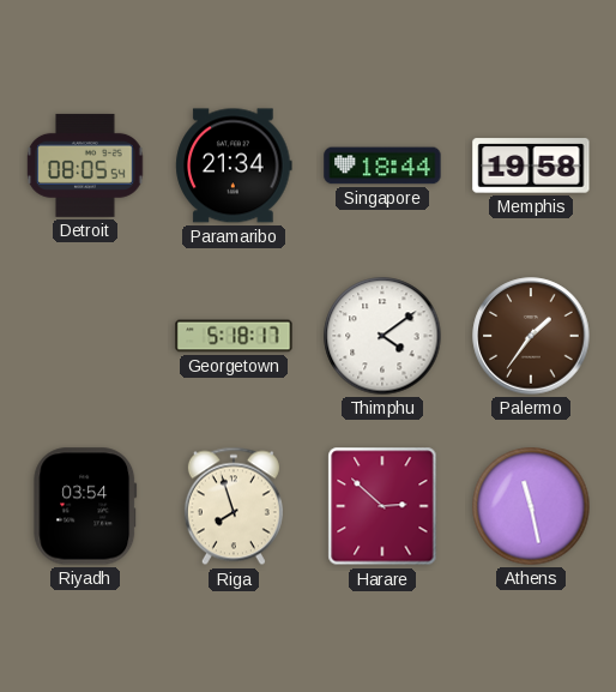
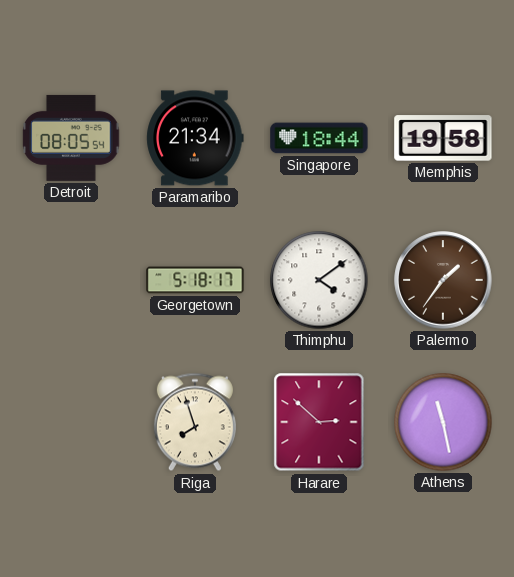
Riyadh: 03:54 -> none (85, 506)
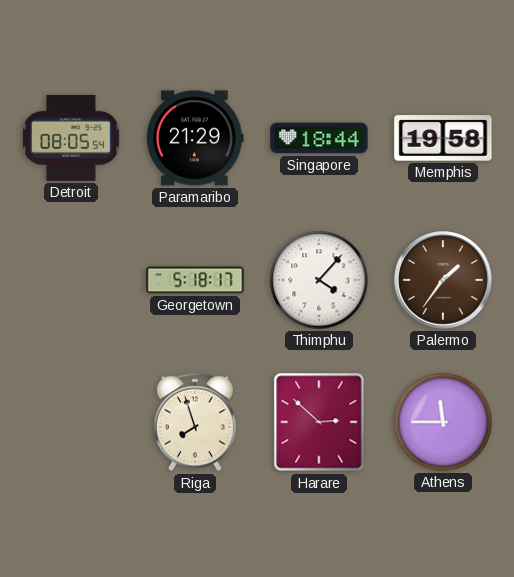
Paramaribo: 21:34 -> 21:29 (195, 138)
Thimphu: 4:09 -> 4:07 (319, 280)
Athens: 11:28 -> 11:45 (443, 422)
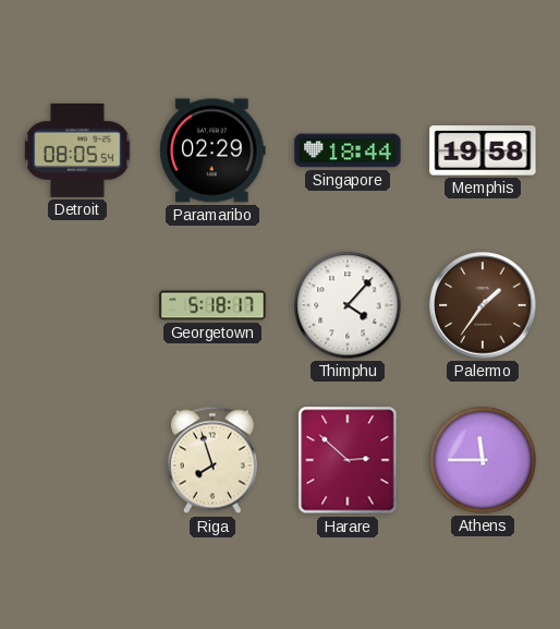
Paramaribo: 21:29 -> 02:29 (212, 150)
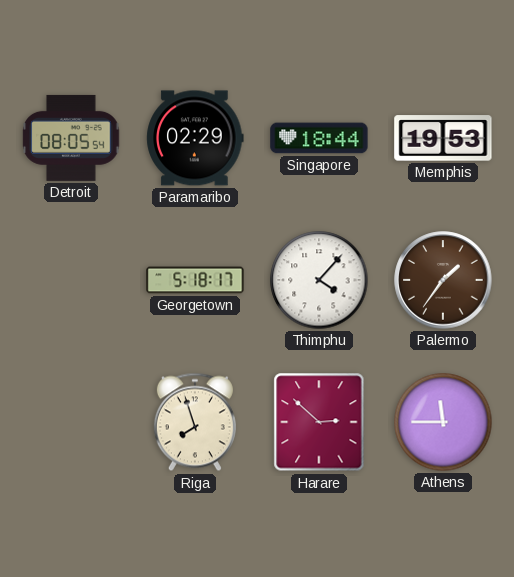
Memphis: 19:58 -> 19:53 (443, 138)
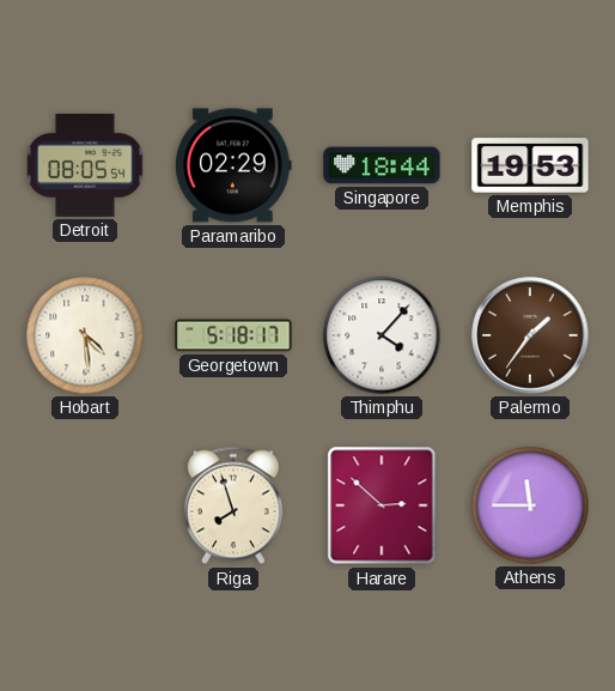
Hobart: none -> 4:29 (85, 335)
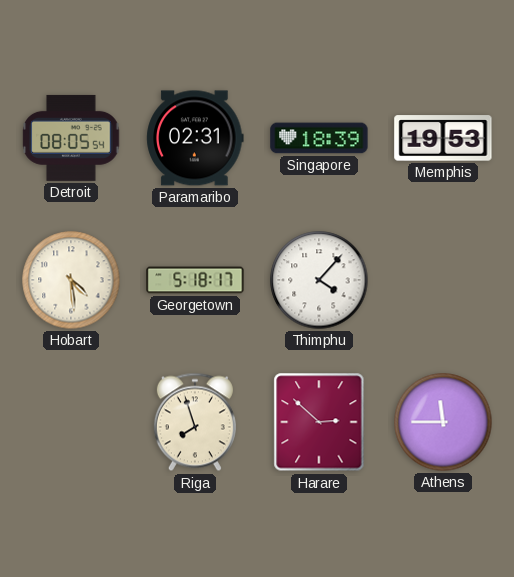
Paramaribo: 02:29 -> 02:31 (195, 138)
Singapore: 18:44 -> 18:39 (319, 138)
Palermo: 1:36 -> none (530, 335)
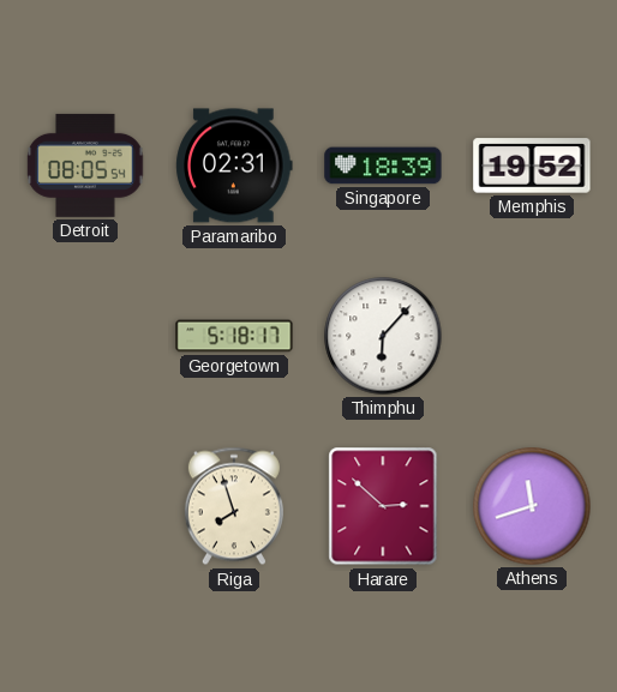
Memphis: 19:53 -> 19:52 (532, 166)
Hobart: 4:29 -> none (71, 280)
Thimphu: 4:07 -> 6:07 (383, 336)
Athens: 11:45 -> 11:42 (532, 506)
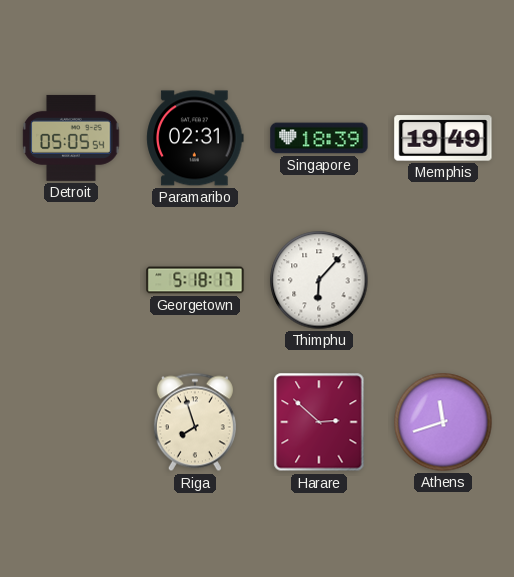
Detroit: 08:05 -> 05:05 (71, 138)
Memphis: 19:52 -> 19:49 (443, 138)
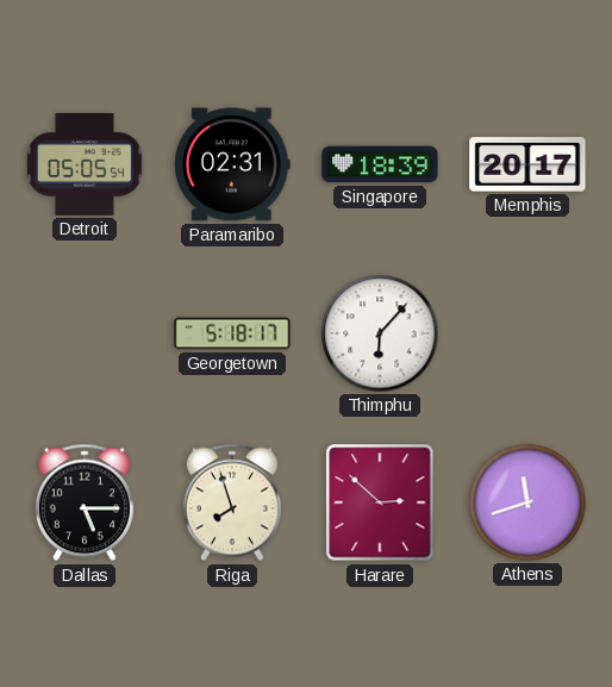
Memphis: 19:49 -> 20:17 (527, 164)
Dallas: none -> 5:15 (85, 502)
